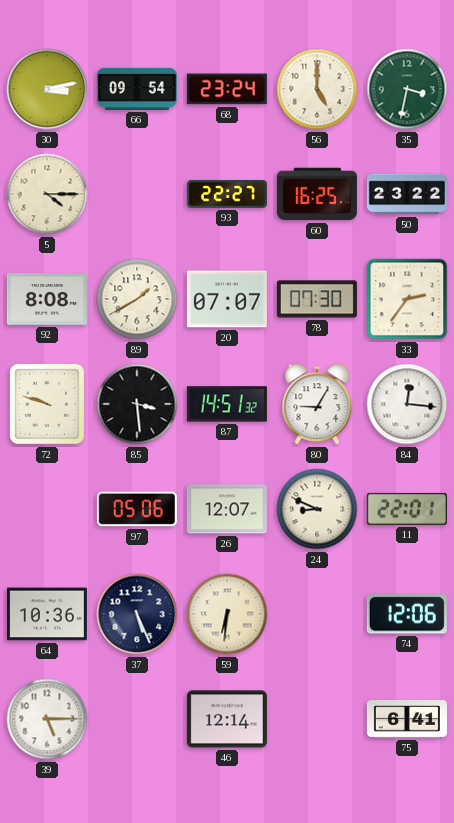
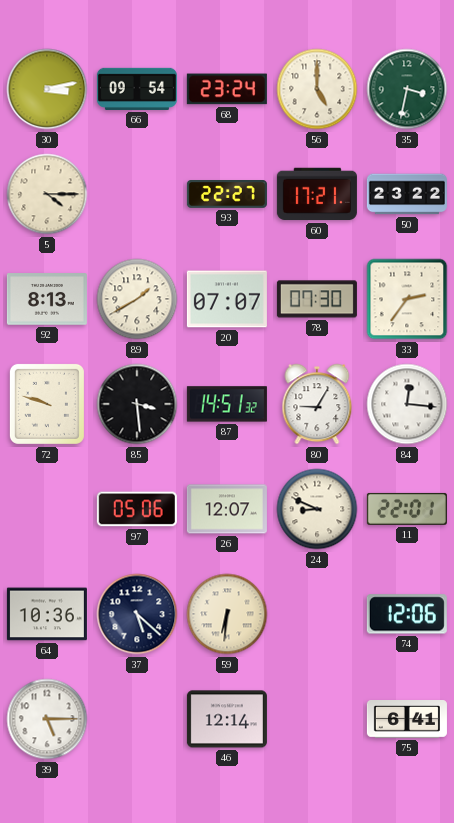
60: 16:25 -> 17:21 (317, 194)
92: 8:08 -> 8:13 (47, 299)
37: 5:26 -> 5:22 (137, 614)
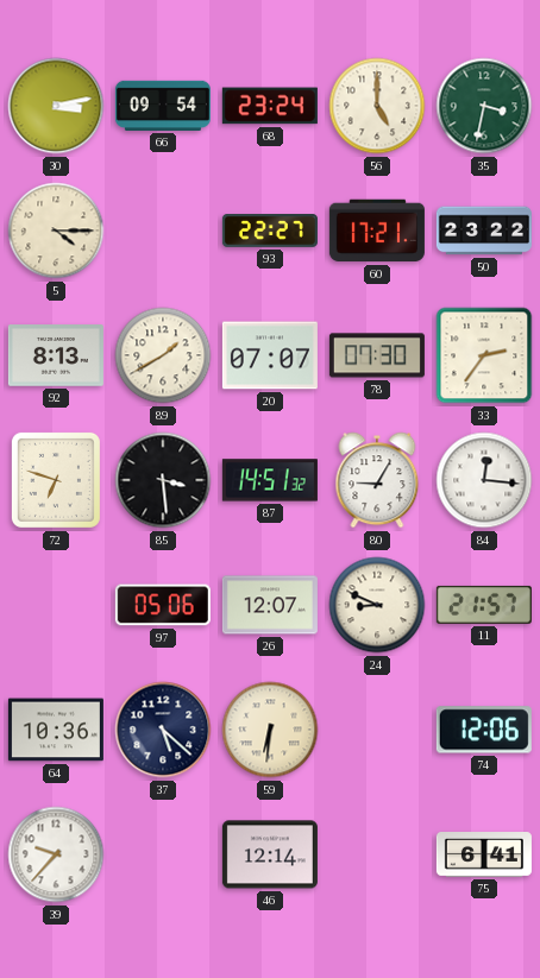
72: 9:48 -> 6:48 (56, 480)
11: 22:01 -> 21:57 (484, 605)
39: 5:15 -> 9:37 (56, 854)
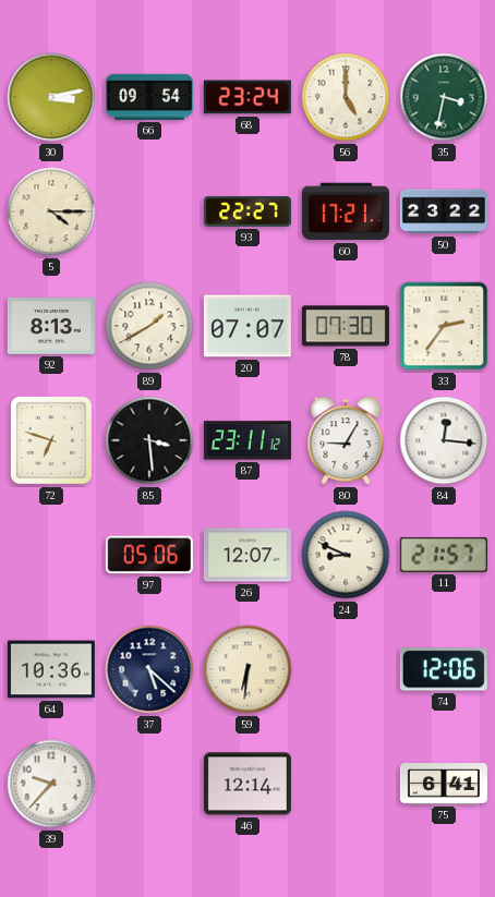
87: 14:51 -> 23:11 (247, 440)
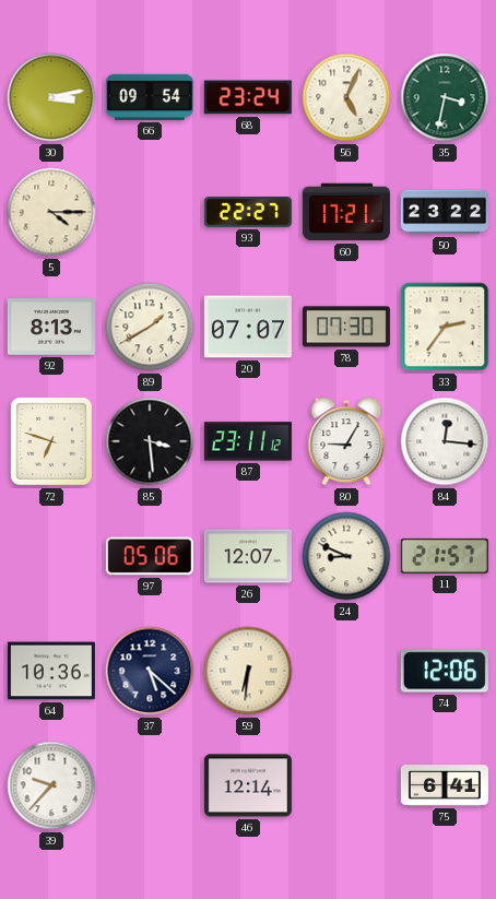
56: 5:00 -> 5:04 (346, 97)
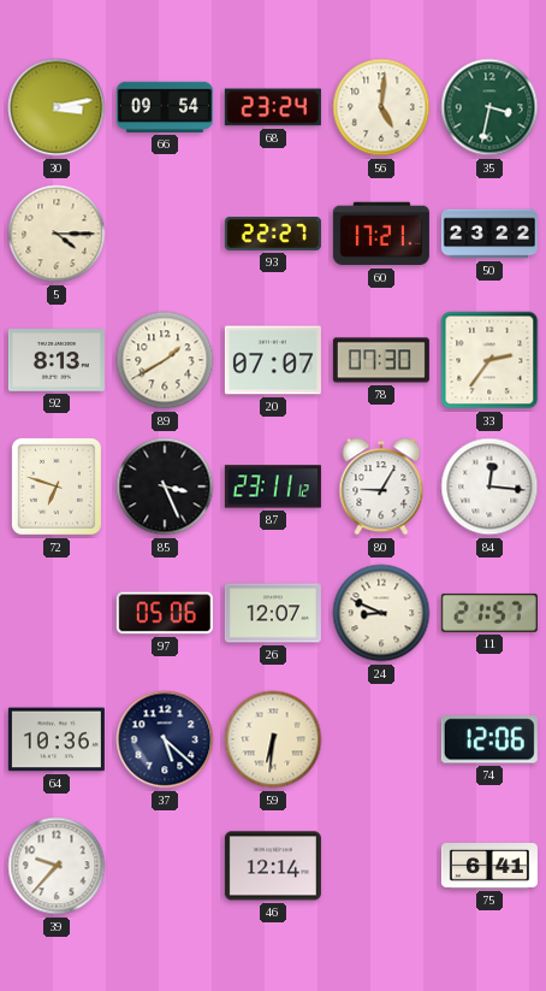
56: 5:04 -> 5:01 (381, 107)
85: 3:29 -> 3:26 (165, 486)
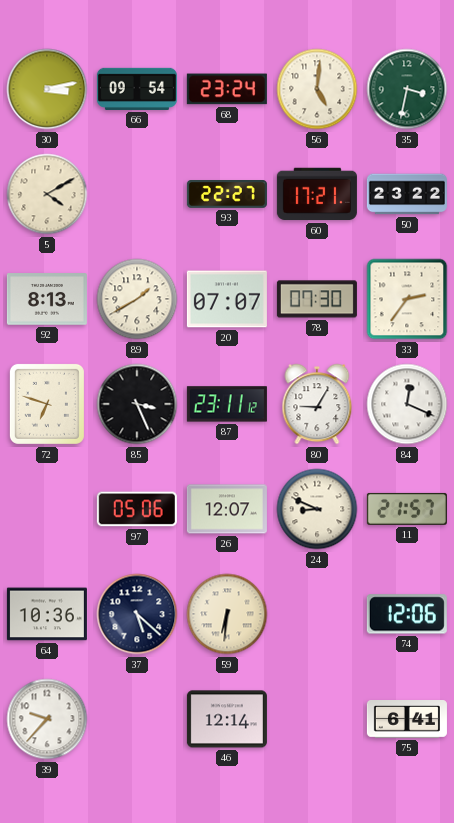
5: 4:15 -> 4:10 (47, 194)
84: 12:16 -> 12:19 (407, 404)
